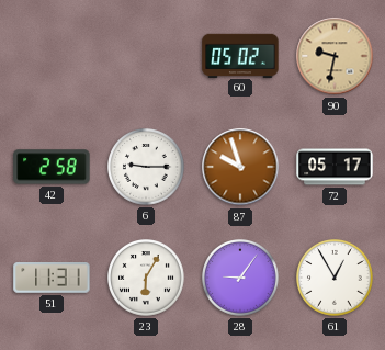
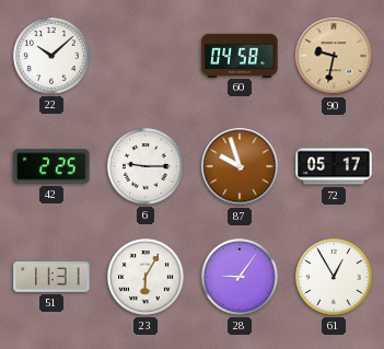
22: none -> 10:08 (53, 57)
60: 05:02 -> 04:58 (240, 55)
42: 2:58 -> 2:25 (51, 166)
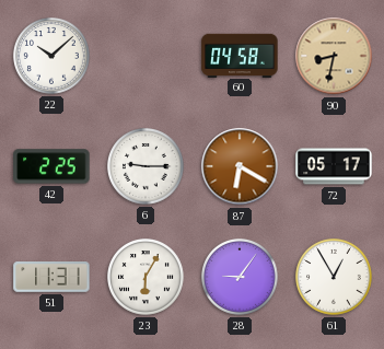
90: 9:32 -> 8:32 (334, 56)
87: 9:57 -> 6:20 (240, 166)
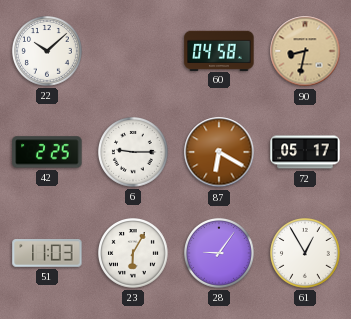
51: 11:31 -> 11:03 (47, 254)
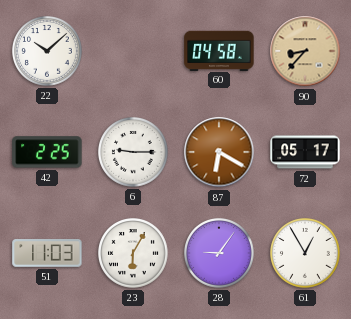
90: 8:32 -> 8:37 (305, 51)
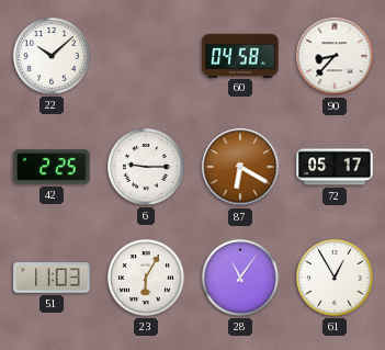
90 dial: champagne -> white (335, 56)
28: 9:06 -> 11:06 (241, 279)
